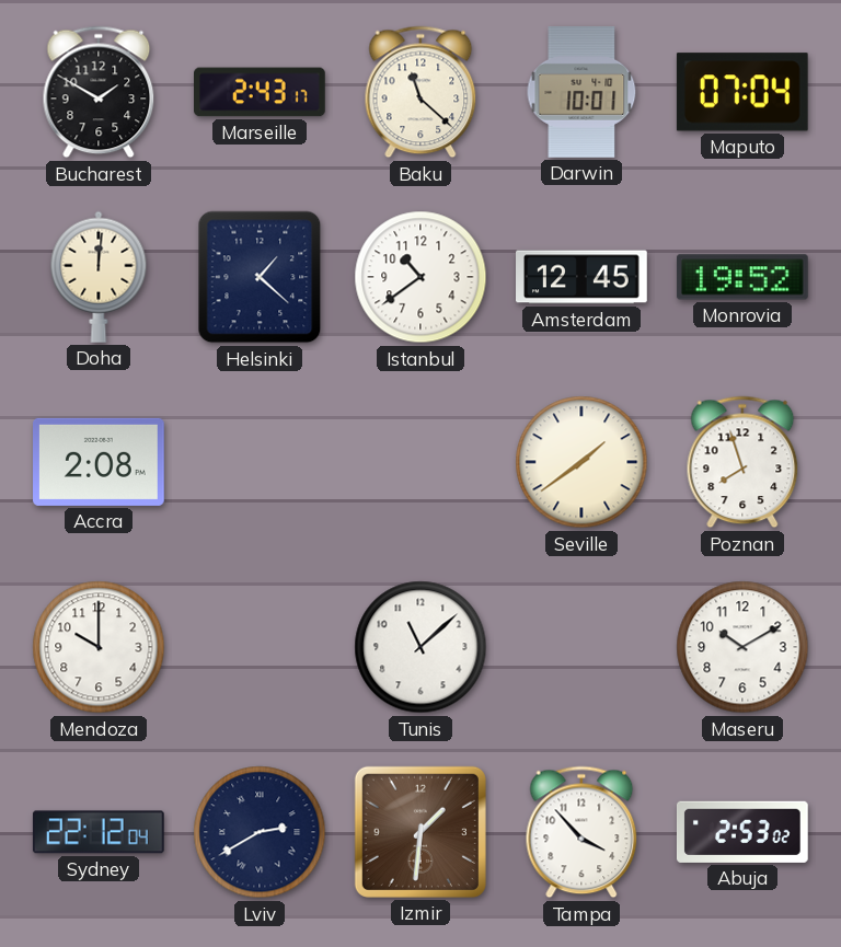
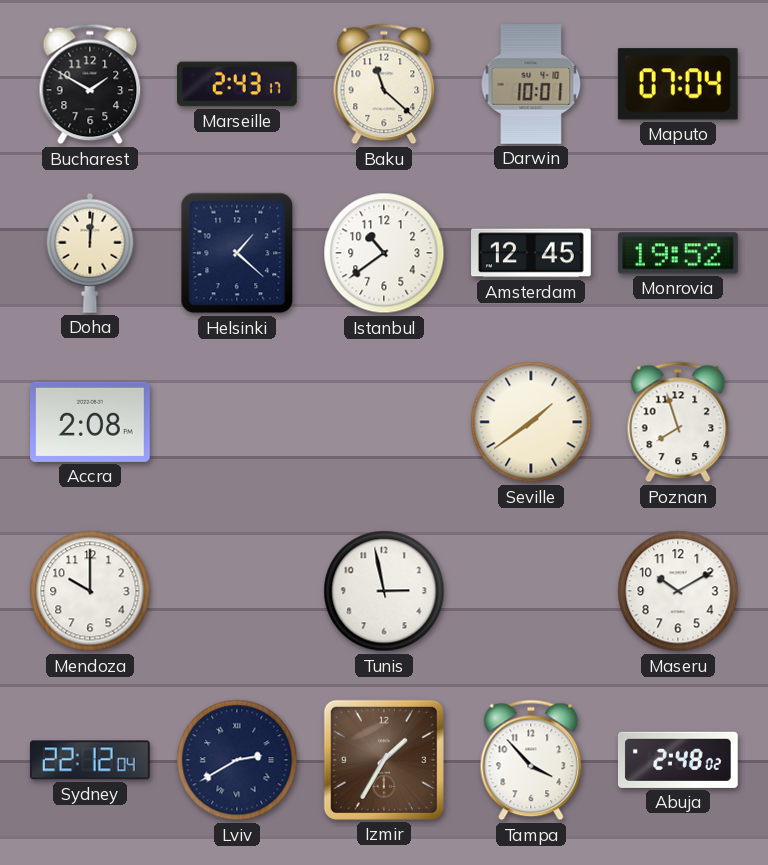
Tunis: 11:08 -> 2:58 (384, 591)
Izmir: 1:31 -> 1:35 (384, 760)
Abuja: 2:53 -> 2:48 (678, 760)
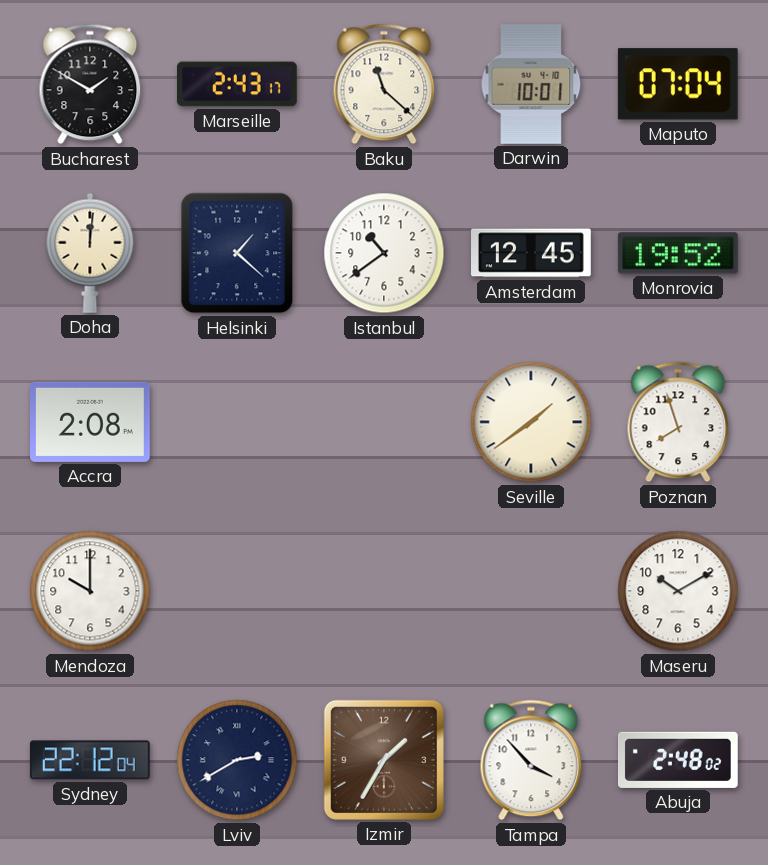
Tunis: 2:58 -> none (384, 591)
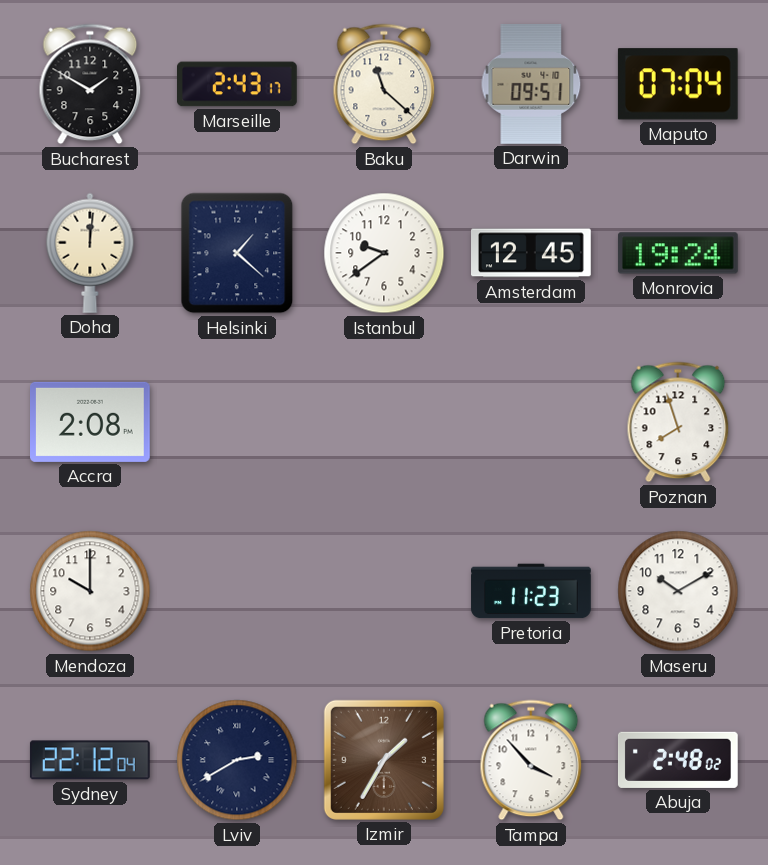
Darwin: 10:01 -> 09:51 (531, 85)
Istanbul: 10:39 -> 9:39 (384, 253)
Monrovia: 19:52 -> 19:24 (678, 253)
Seville: 1:39 -> none (531, 422)
Pretoria: none -> 11:23 (531, 591)
